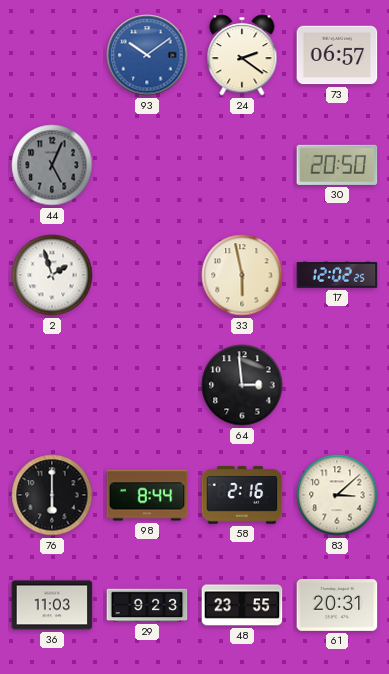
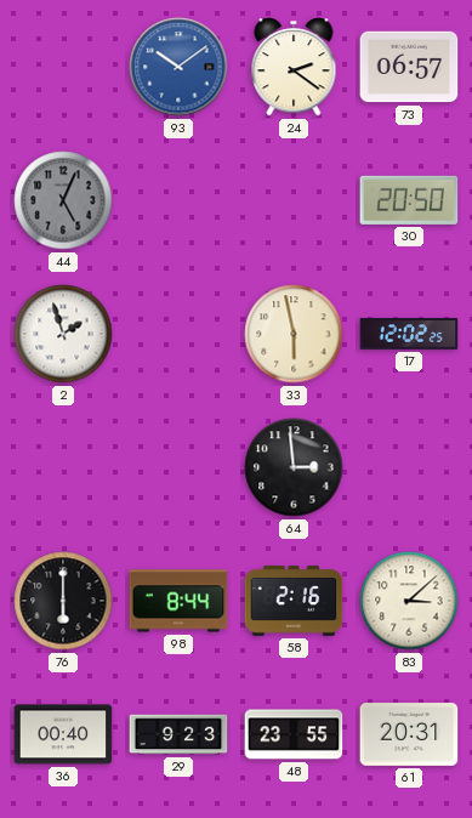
36: 11:03 -> 00:40 (63, 734)
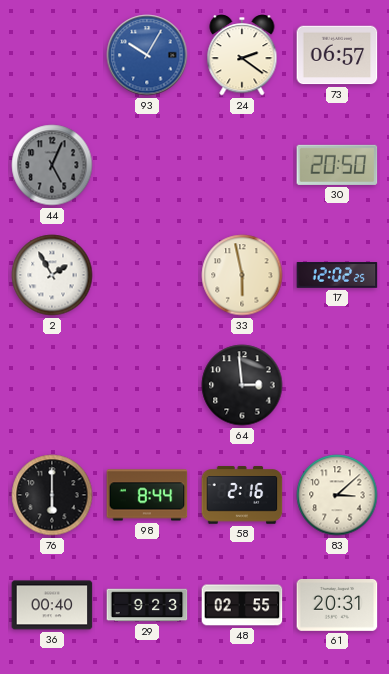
93: 10:09 -> 10:05 (147, 55)
2: 1:57 -> 1:55 (52, 275)
48: 23:55 -> 02:55 (242, 605)
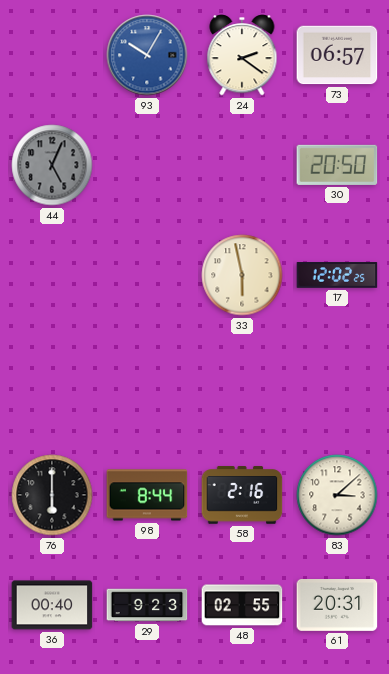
2: 1:55 -> none (52, 275)
64: 2:59 -> none (242, 385)
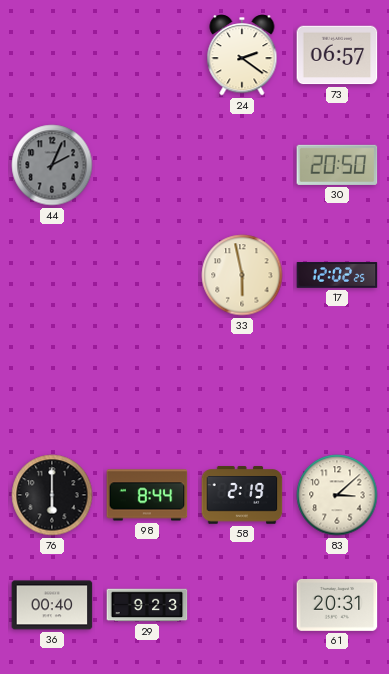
93: 10:05 -> none (147, 55)
44: 5:04 -> 2:04 (52, 165)
58: 2:16 -> 2:19 (242, 495)
48: 02:55 -> none (242, 605)
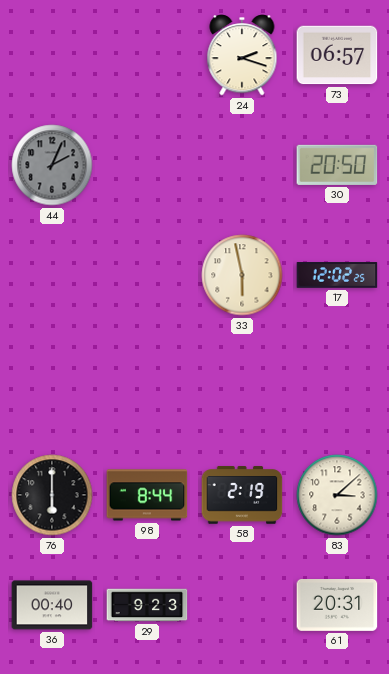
24: 2:21 -> 2:18 (242, 55)
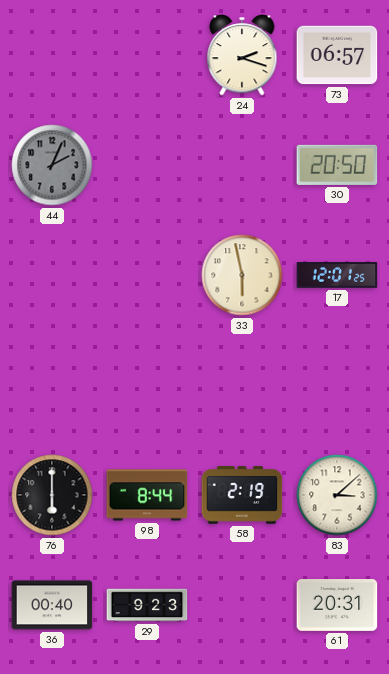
17: 12:02 -> 12:01 (337, 275)
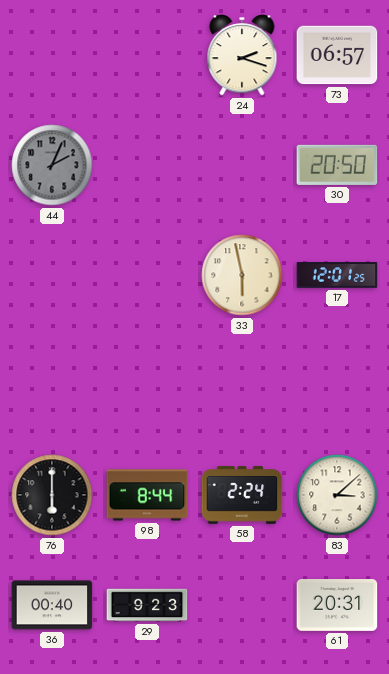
58: 2:19 -> 2:24 (242, 495)
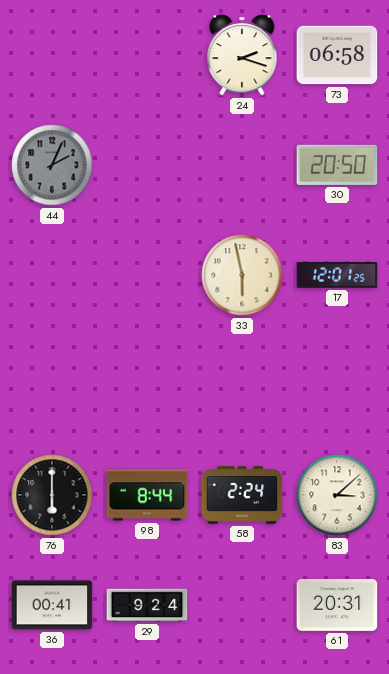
73: 06:57 -> 06:58 (337, 55)
36: 00:40 -> 00:41 (52, 605)
29: 9:23 -> 9:24 (147, 605)
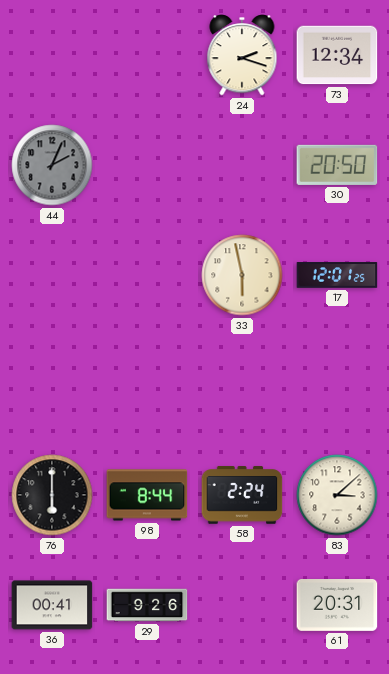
73: 06:58 -> 12:34 (337, 55)
29: 9:24 -> 9:26 (147, 605)
